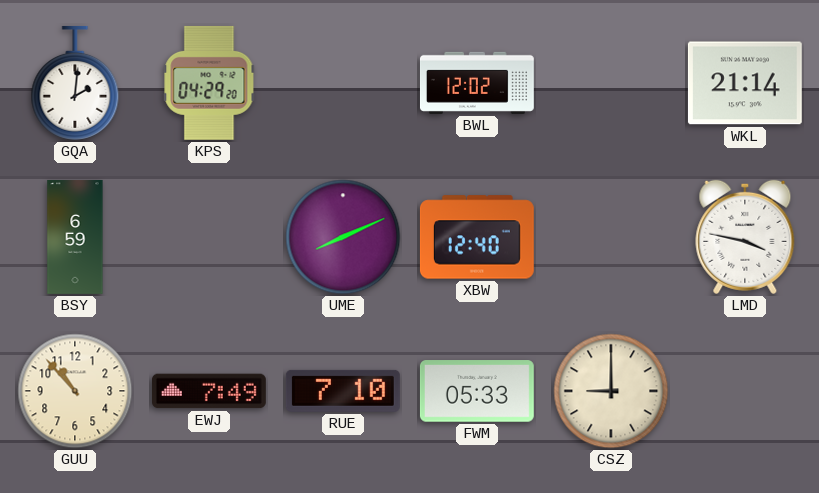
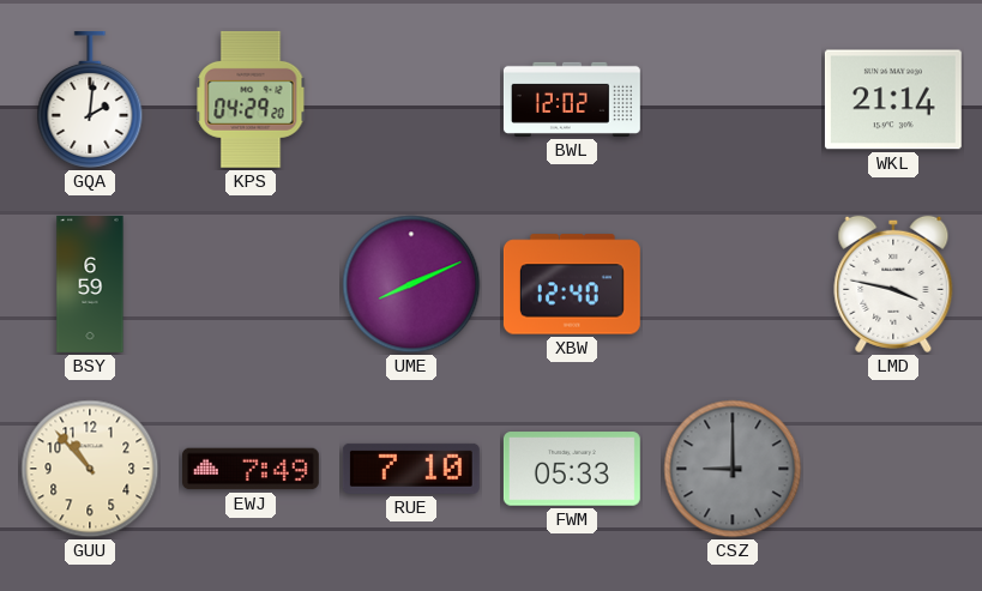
CSZ dial: cream -> grey (733, 469)
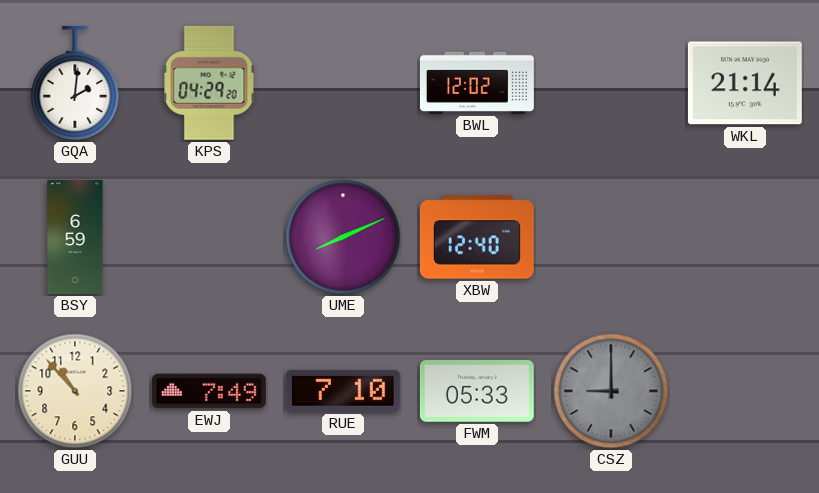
LMD: 3:47 -> none (893, 284)
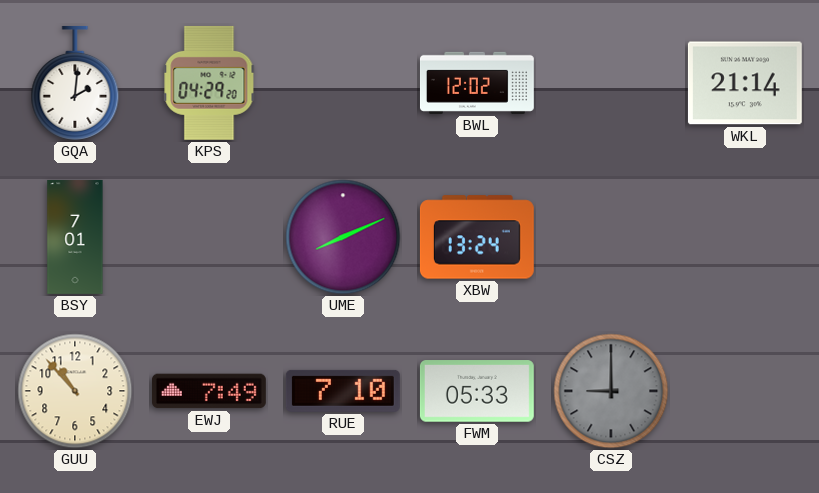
BSY: 6:59 -> 7:01 (75, 237)
XBW: 12:40 -> 13:24 (477, 237)
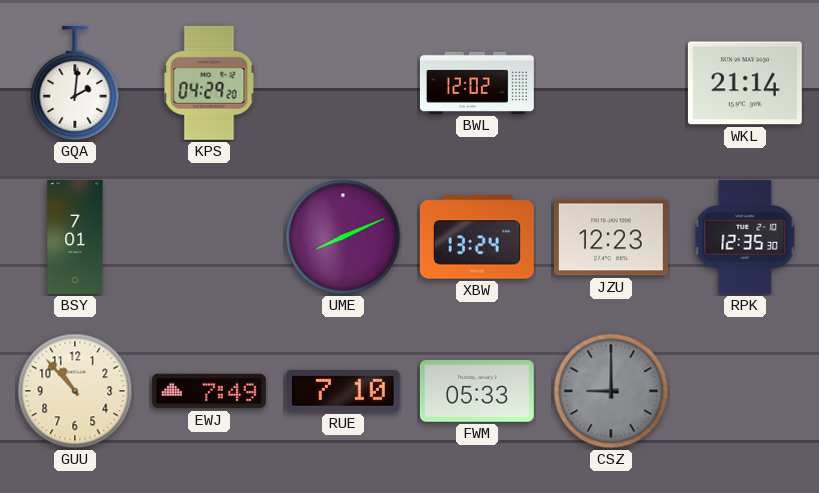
JZU: none -> 12:23 (611, 237)
RPK: none -> 12:35 (745, 237)
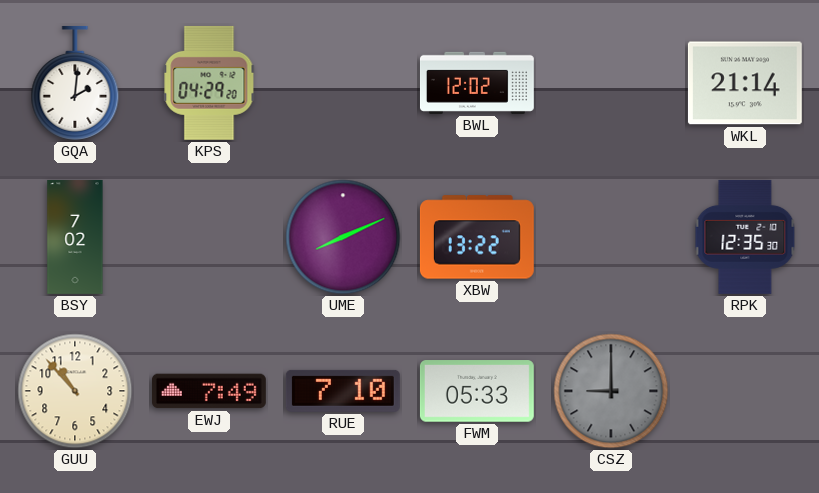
BSY: 7:01 -> 7:02 (75, 237)
XBW: 13:24 -> 13:22 (477, 237)
JZU: 12:23 -> none (611, 237)
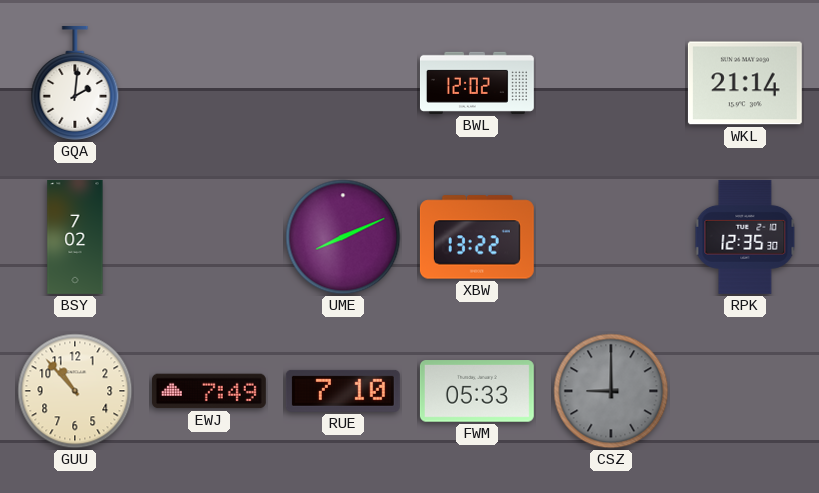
KPS: 04:29 -> none (209, 83)
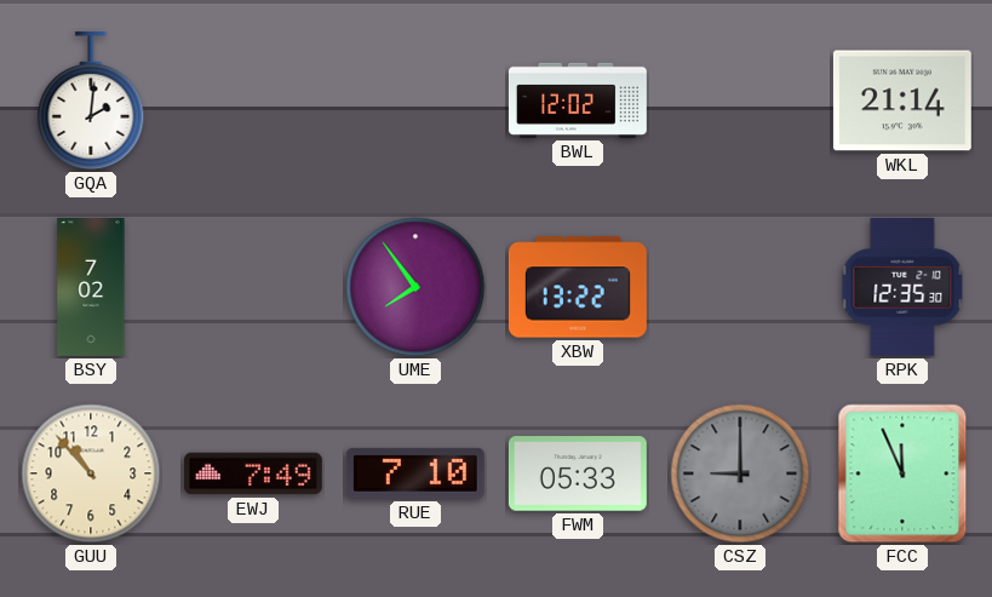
UME: 8:11 -> 7:54 (415, 287)
FCC: none -> 11:56 (902, 473)
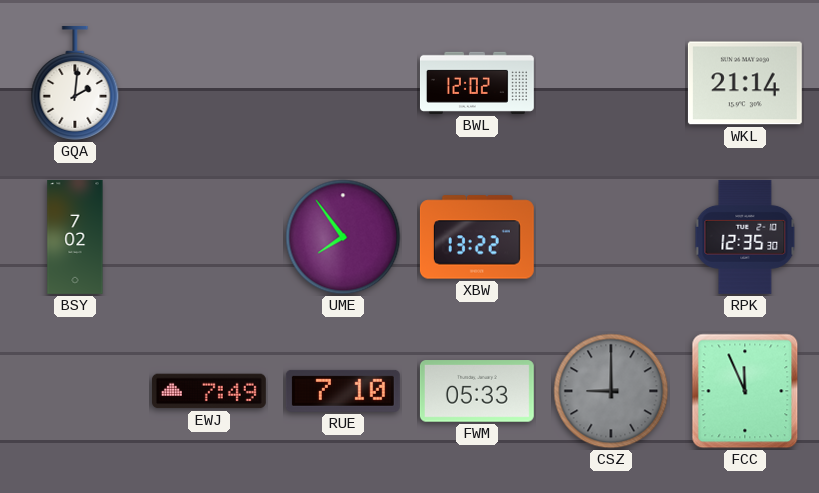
GUU: 10:53 -> none (91, 473)
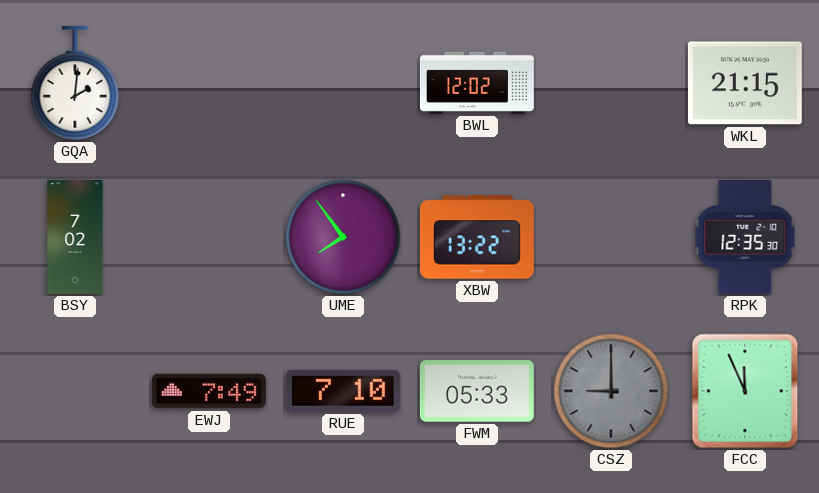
WKL: 21:14 -> 21:15 (745, 83)
